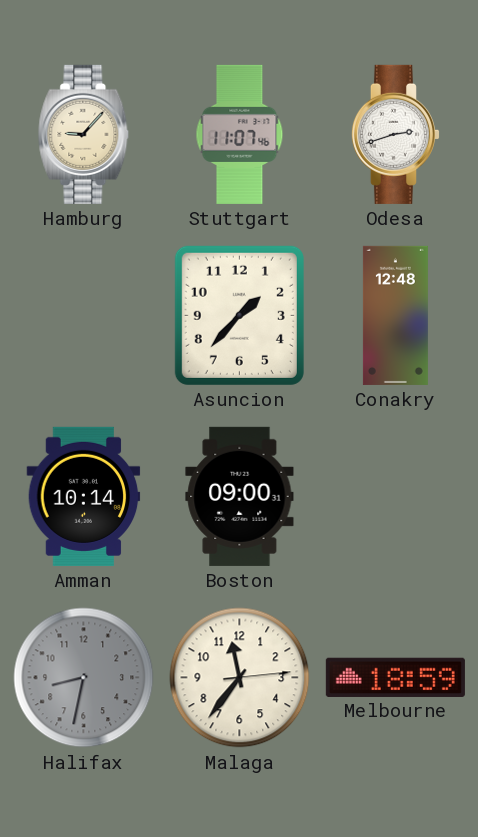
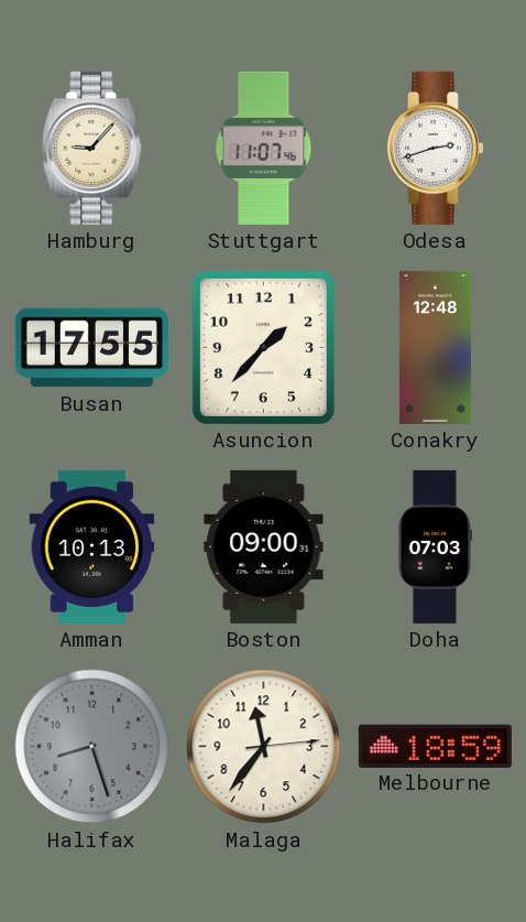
Busan: none -> 17:55 (91, 348)
Amman: 10:14 -> 10:13 (92, 546)
Doha: none -> 07:03 (434, 546)
Halifax: 8:32 -> 8:27 (92, 747)
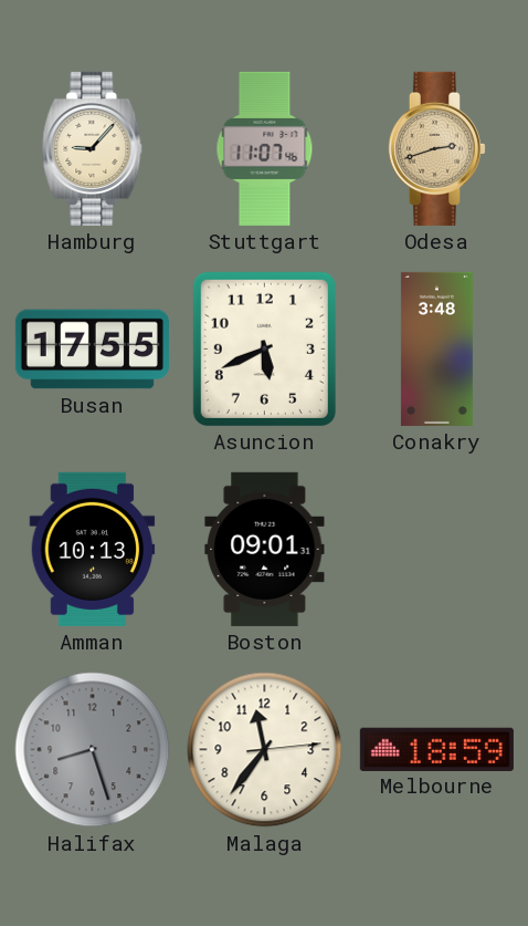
Odesa dial: white -> champagne (436, 148)
Asuncion: 1:37 -> 5:41 (264, 348)
Conakry: 12:48 -> 3:48 (436, 348)
Boston: 09:00 -> 09:01 (265, 549)
Doha: 07:03 -> none (434, 546)
